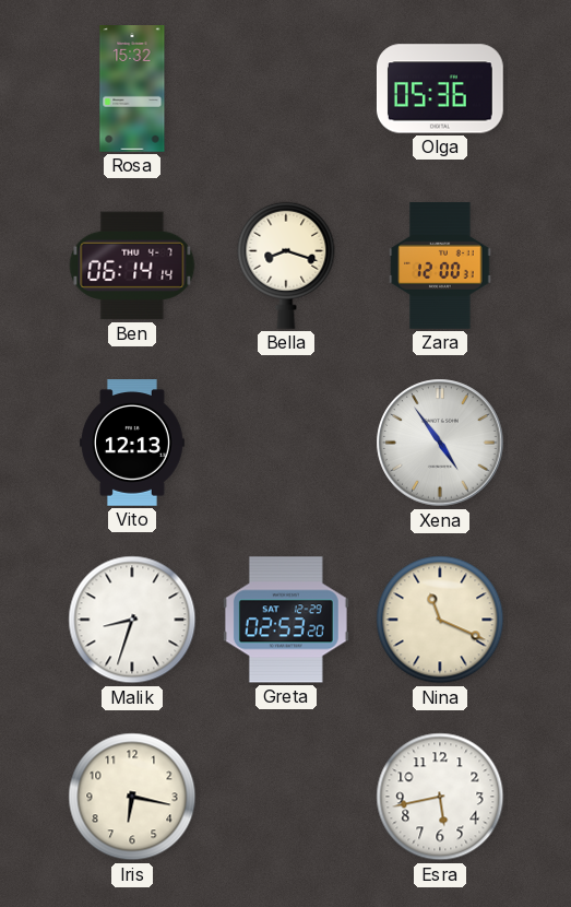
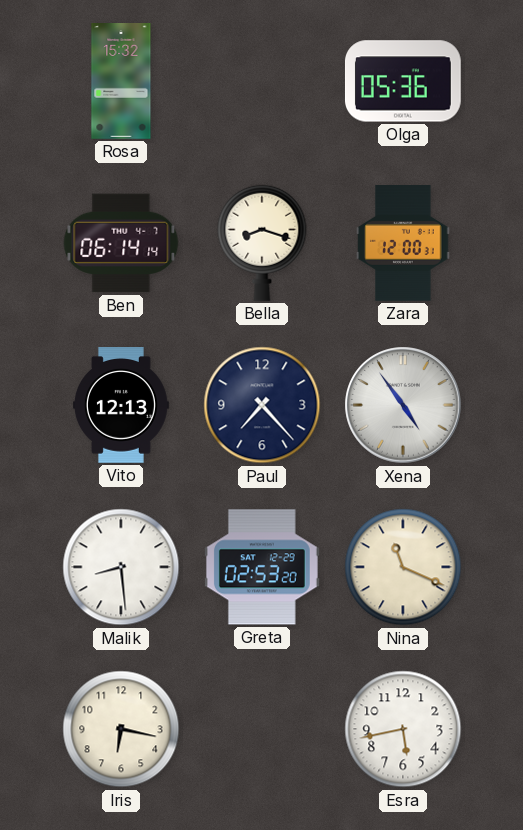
Paul: none -> 7:23 (262, 405)
Malik: 8:33 -> 8:29 (121, 567)
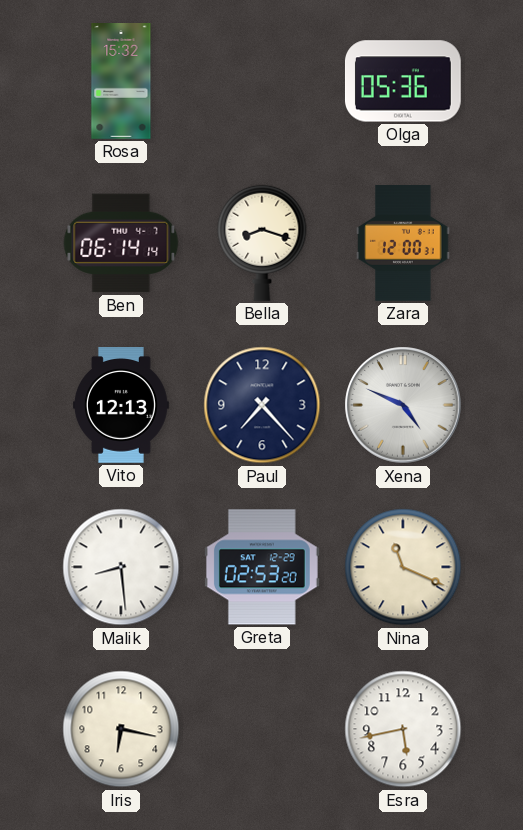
Xena: 4:54 -> 4:49 (403, 405)
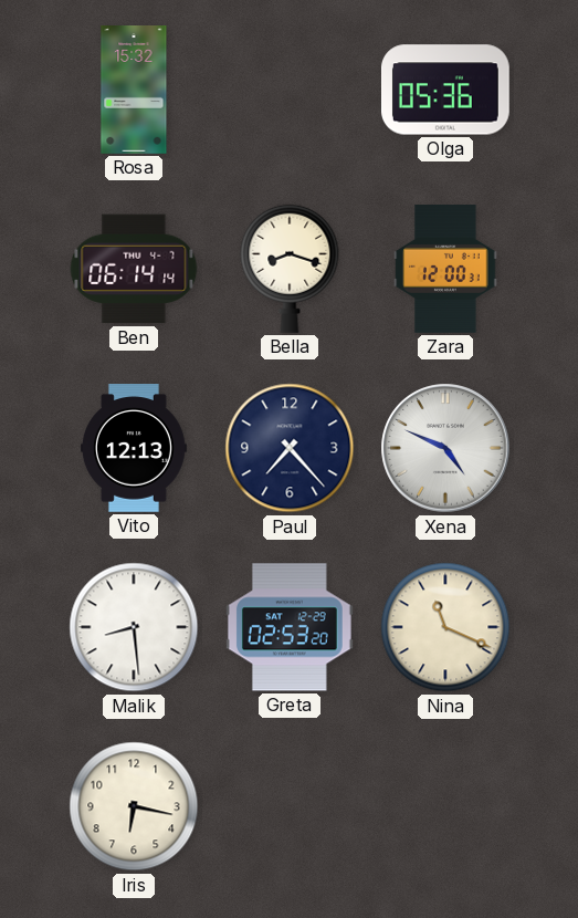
Esra: 5:43 -> none (403, 729)
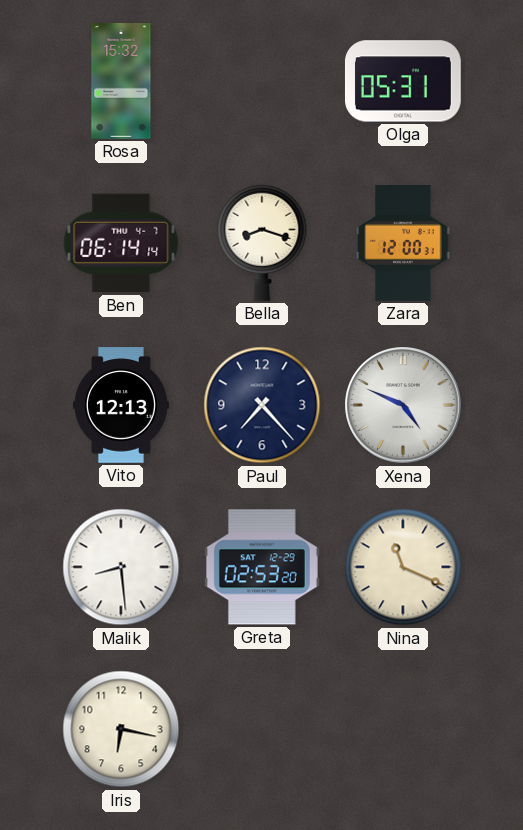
Olga: 05:36 -> 05:31 (403, 81)
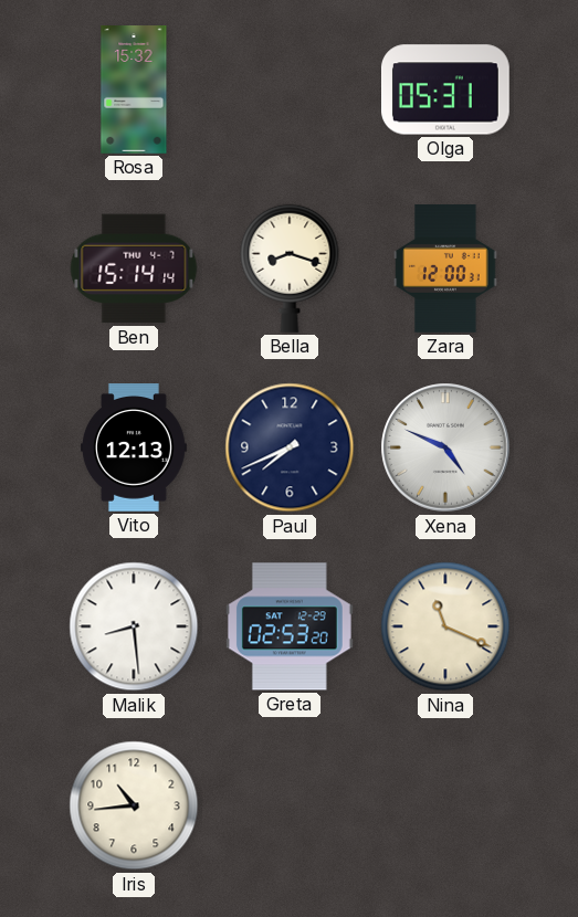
Ben: 06:14 -> 15:14 (134, 268)
Paul: 7:23 -> 7:41 (290, 447)
Iris: 6:17 -> 10:44 (134, 805)
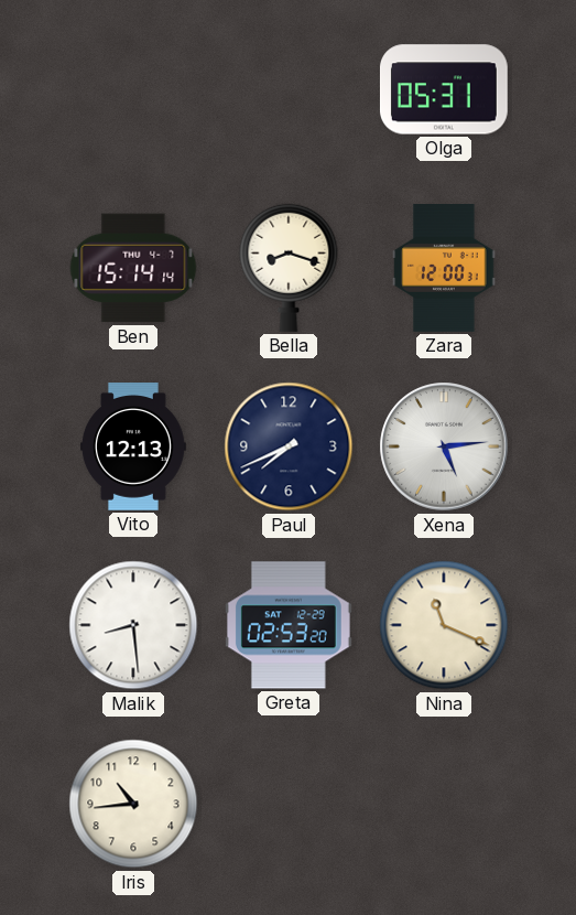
Rosa: 15:32 -> none (134, 91)
Xena: 4:49 -> 5:14 (444, 446)
